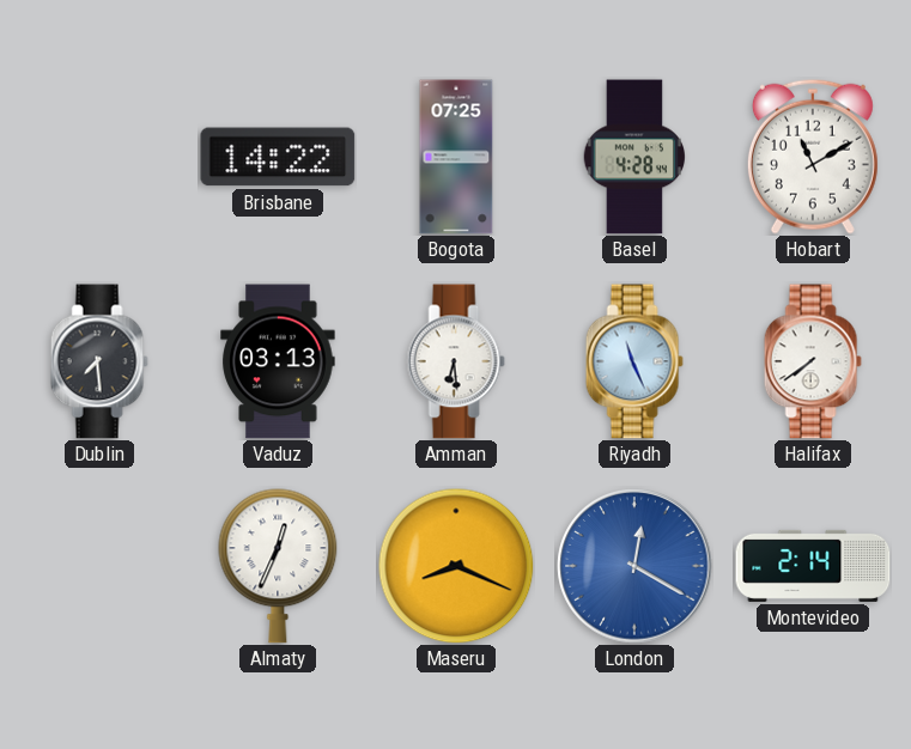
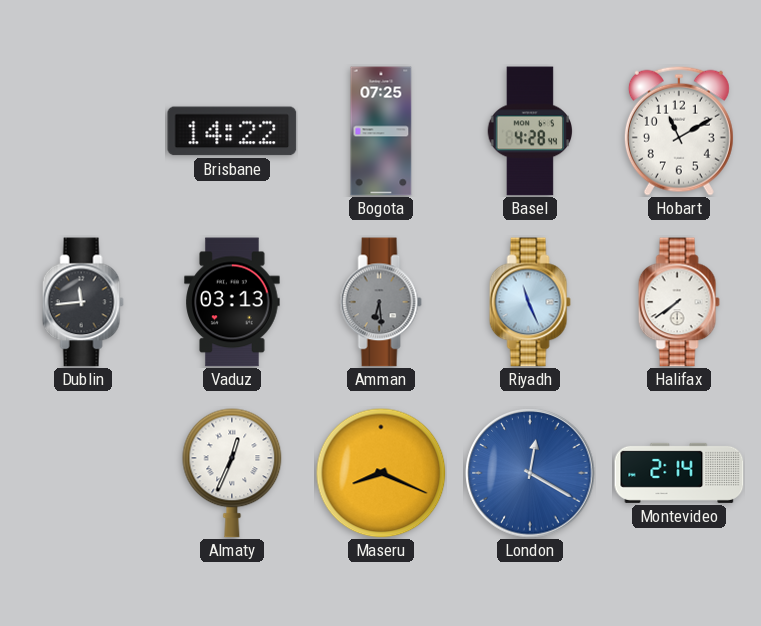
Dublin: 7:29 -> 11:44 (83, 302)
Amman dial: white -> grey (381, 302)
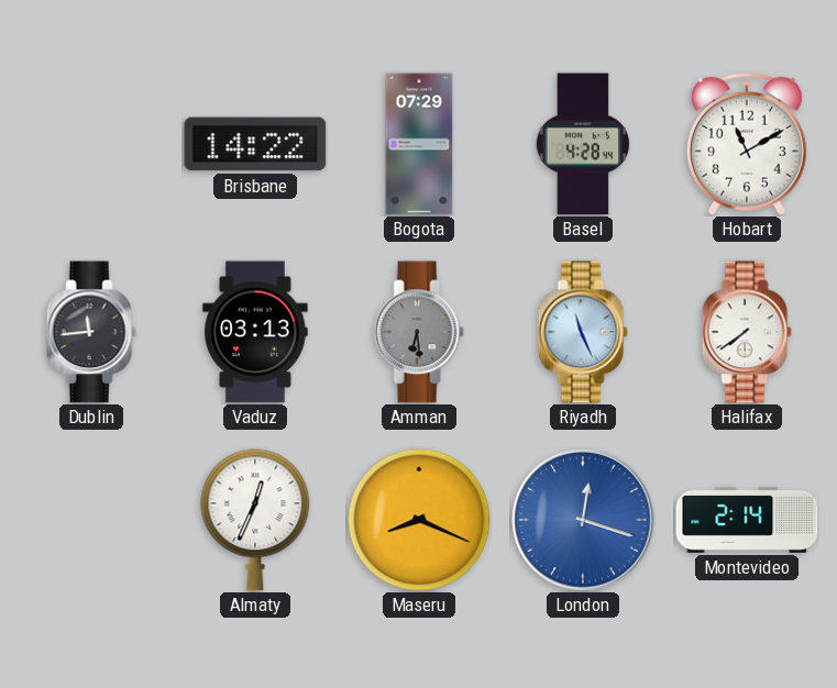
Bogota: 07:25 -> 07:29 (419, 144)
London: 12:20 -> 12:18 (583, 520)
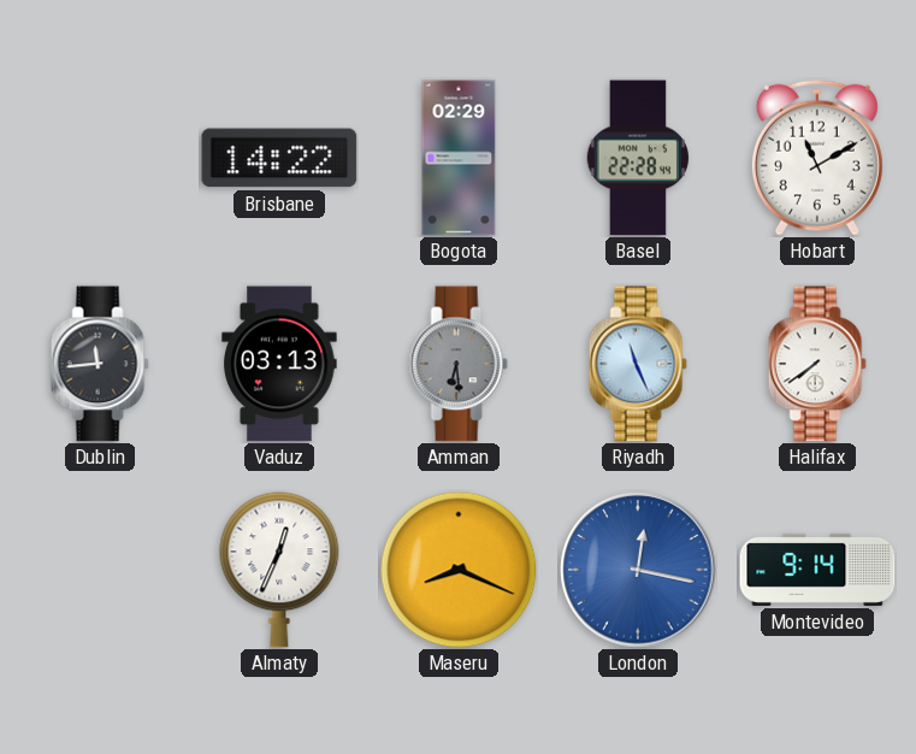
Bogota: 07:29 -> 02:29 (459, 158)
Basel: 4:28 -> 22:28 (637, 158)
London: 12:18 -> 12:17 (638, 570)
Montevideo: 2:14 -> 9:14 (817, 570)
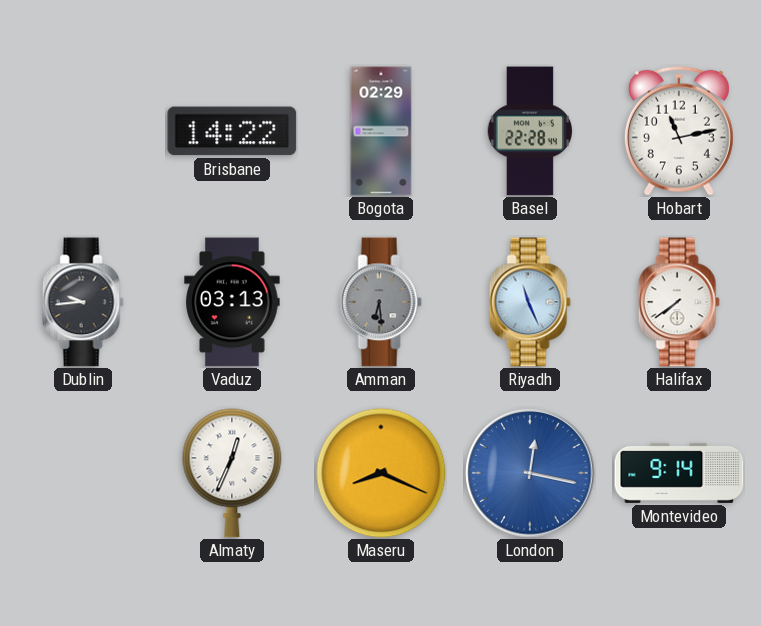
Hobart: 11:10 -> 11:13 (679, 131)
Dublin: 11:44 -> 9:44 (83, 302)
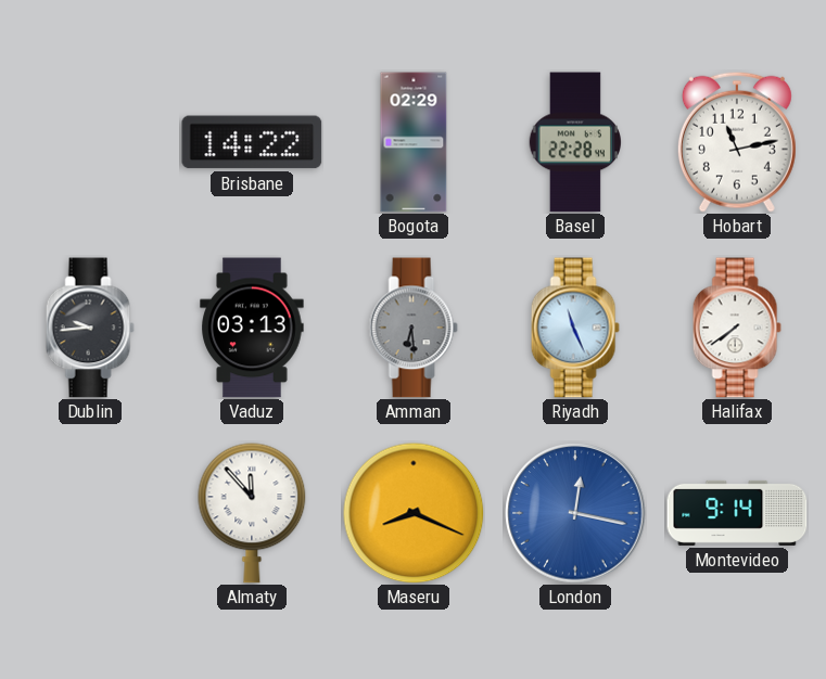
Almaty: 12:34 -> 11:53 (252, 513)
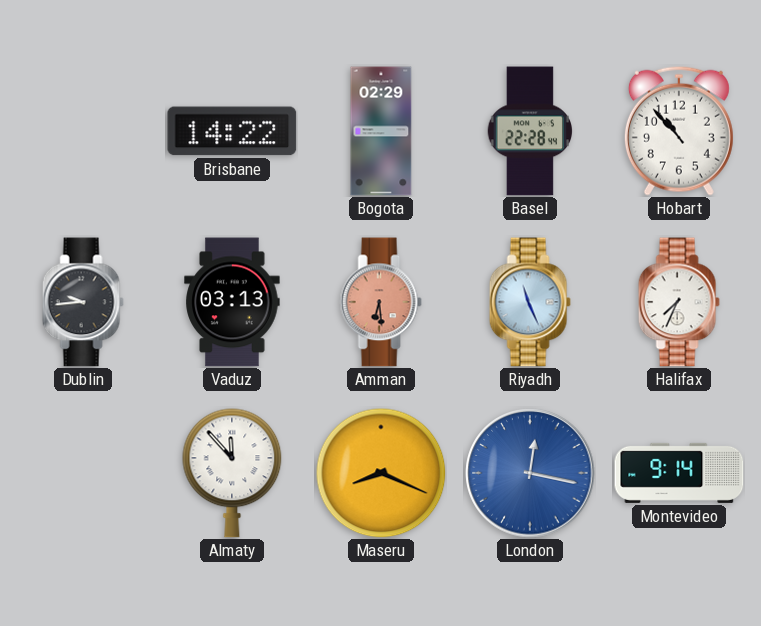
Hobart: 11:13 -> 10:53 (679, 131)
Amman dial: grey -> salmon (381, 302)
Halifax: 7:39 -> 7:34 (679, 302)
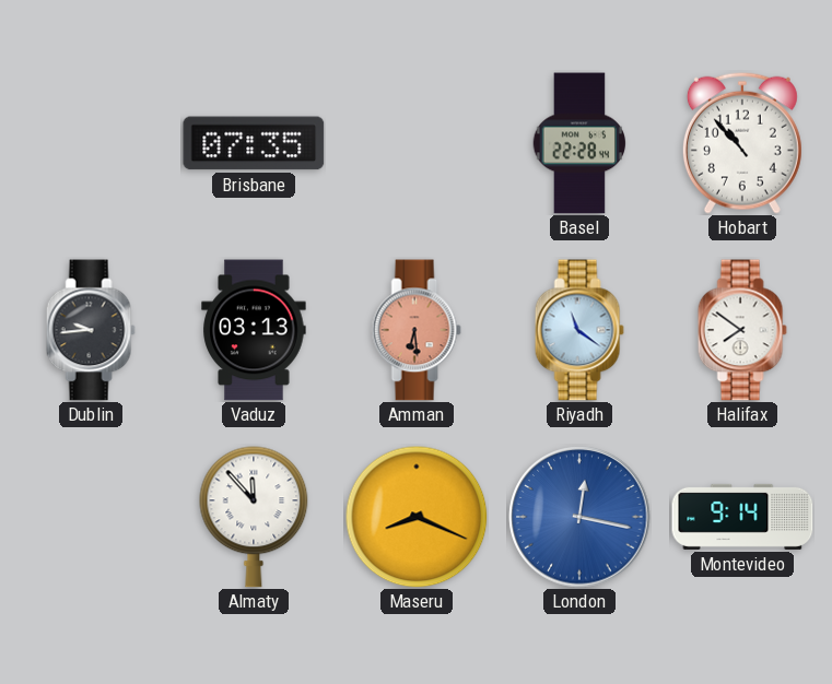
Brisbane: 14:22 -> 07:35 (254, 143)
Bogota: 02:29 -> none (381, 131)
Riyadh: 11:26 -> 11:21 (579, 330)
Halifax: 7:34 -> 7:51 (742, 330)
